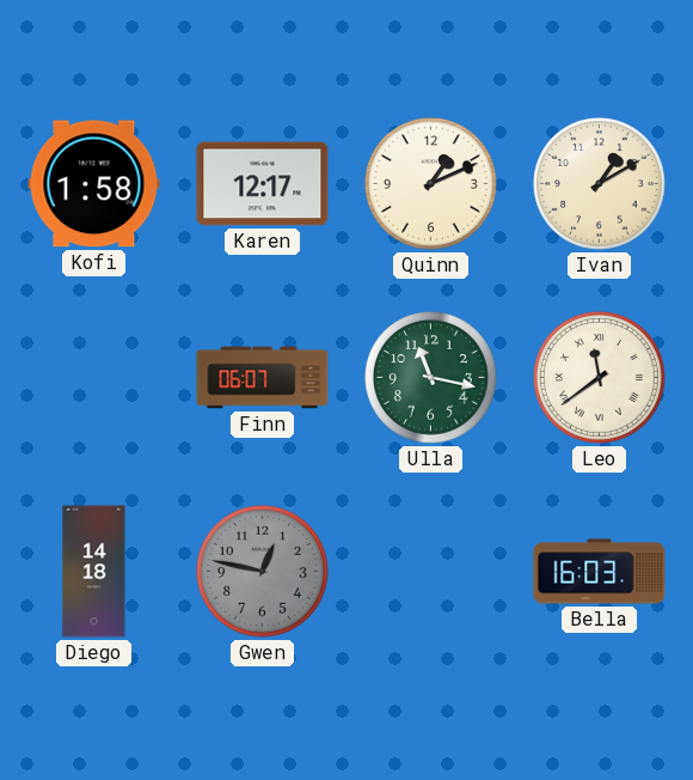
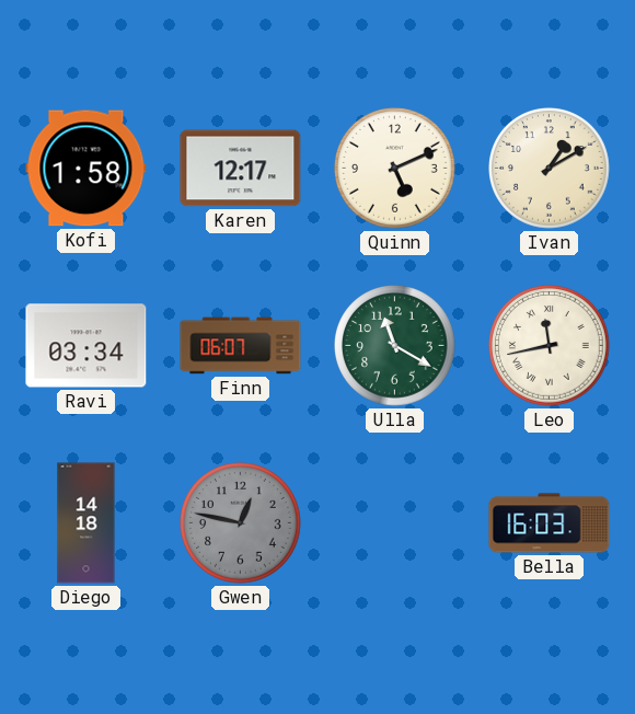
Quinn: 1:11 -> 5:11 (395, 169)
Ravi: none -> 03:34 (86, 346)
Ulla: 11:17 -> 11:20 (395, 346)
Leo: 11:39 -> 11:43 (550, 346)
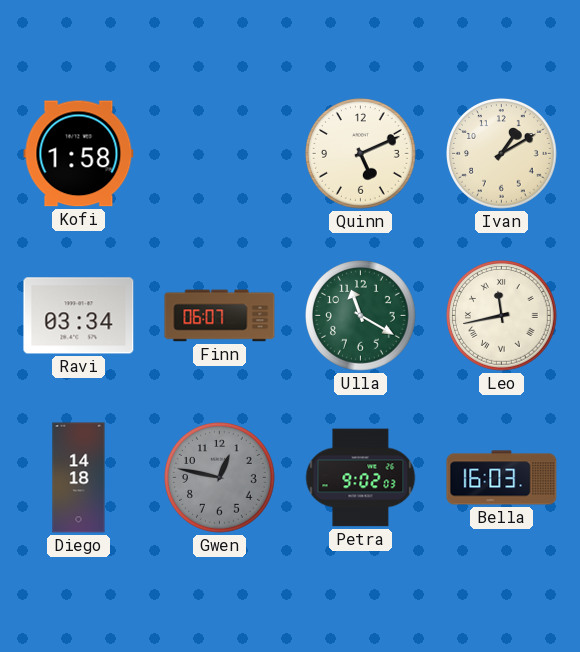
Karen: 12:17 -> none (241, 169)
Petra: none -> 9:02 (361, 478)
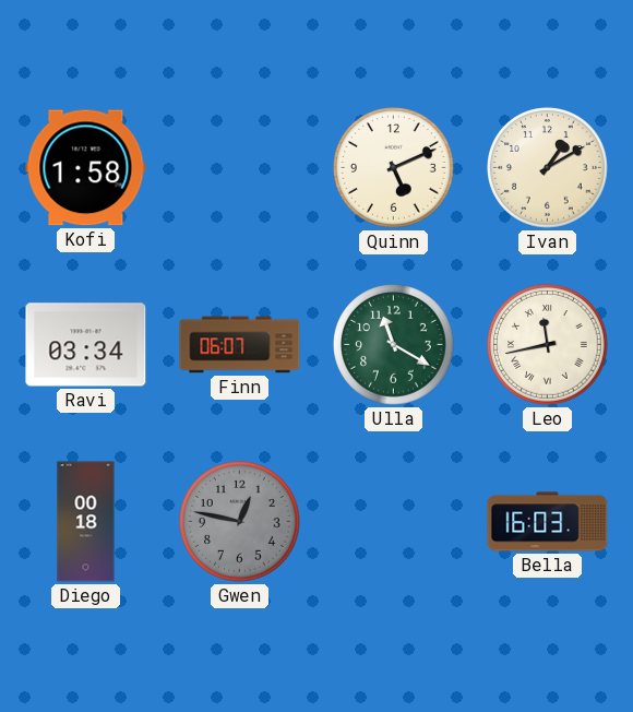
Diego: 14:18 -> 00:18 (86, 522)
Petra: 9:02 -> none (361, 478)
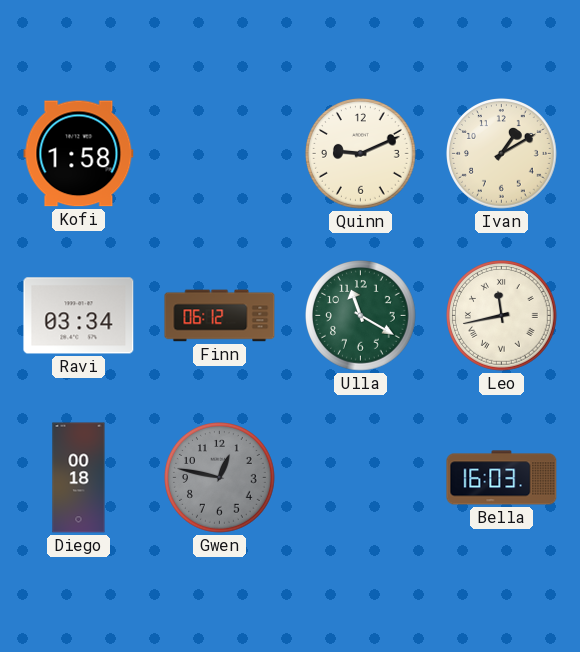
Quinn: 5:11 -> 9:11 (361, 154)
Finn: 06:07 -> 06:12 (220, 316)
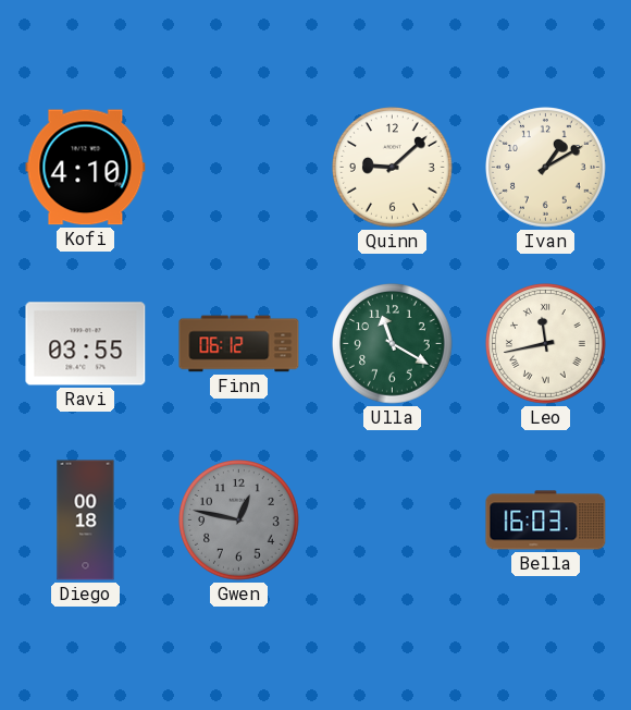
Kofi: 1:58 -> 4:10 (86, 168)
Quinn: 9:11 -> 9:08 (393, 168)
Ravi: 03:34 -> 03:55 (86, 344)
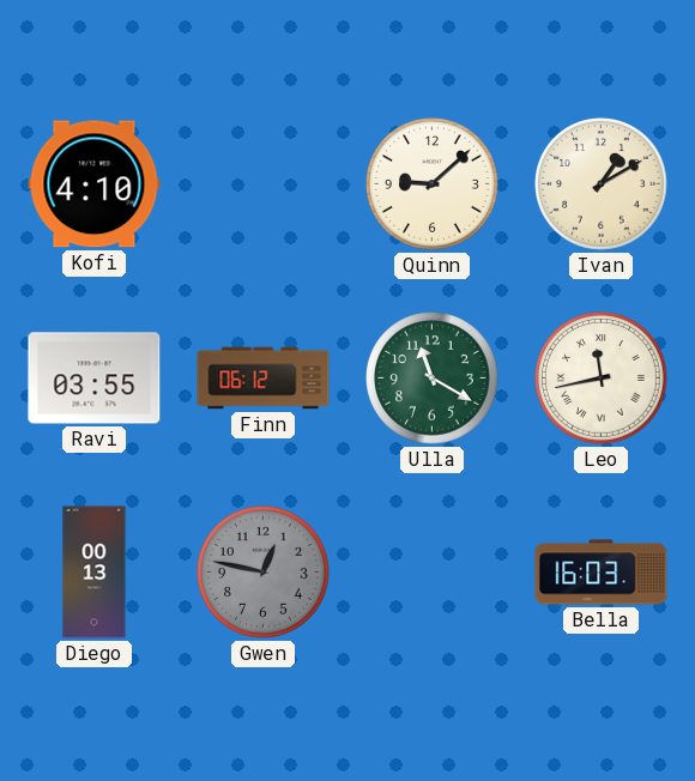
Diego: 00:18 -> 00:13 (95, 573)
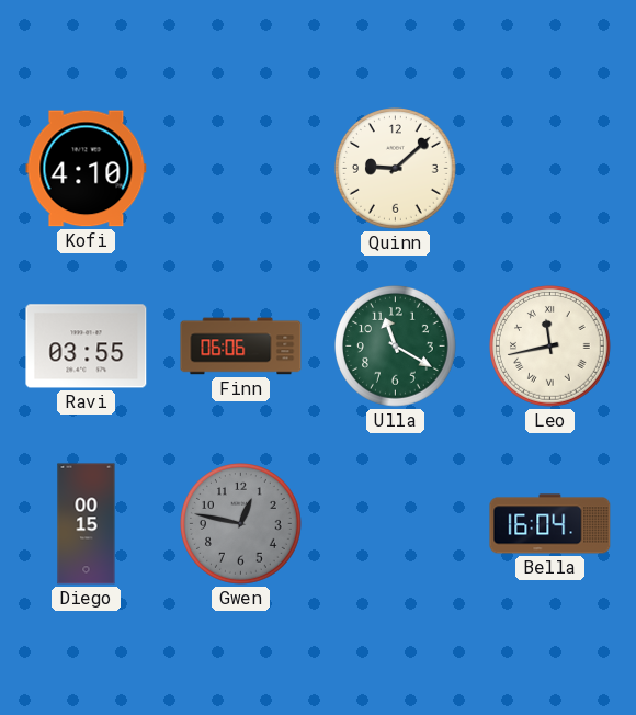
Ivan: 1:10 -> none (602, 184)
Finn: 06:12 -> 06:06 (241, 347)
Diego: 00:13 -> 00:15 (87, 524)
Bella: 16:03 -> 16:04 (550, 524)
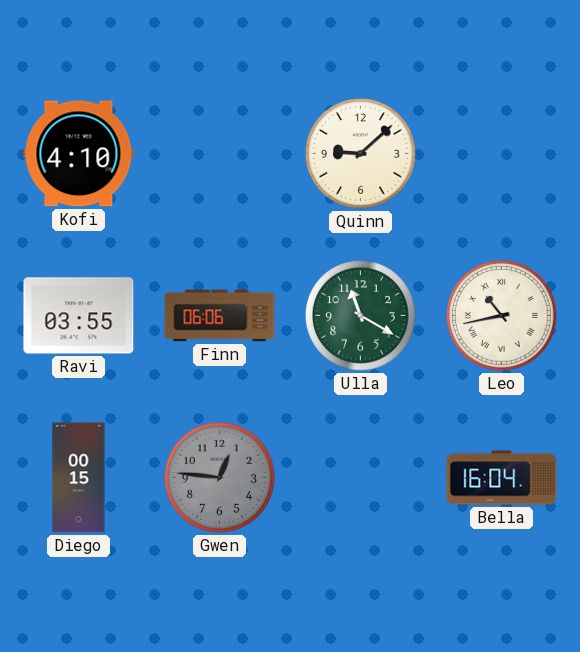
Leo: 11:43 -> 10:43 (502, 316)
Gwen: 12:47 -> 12:46 (220, 478)
